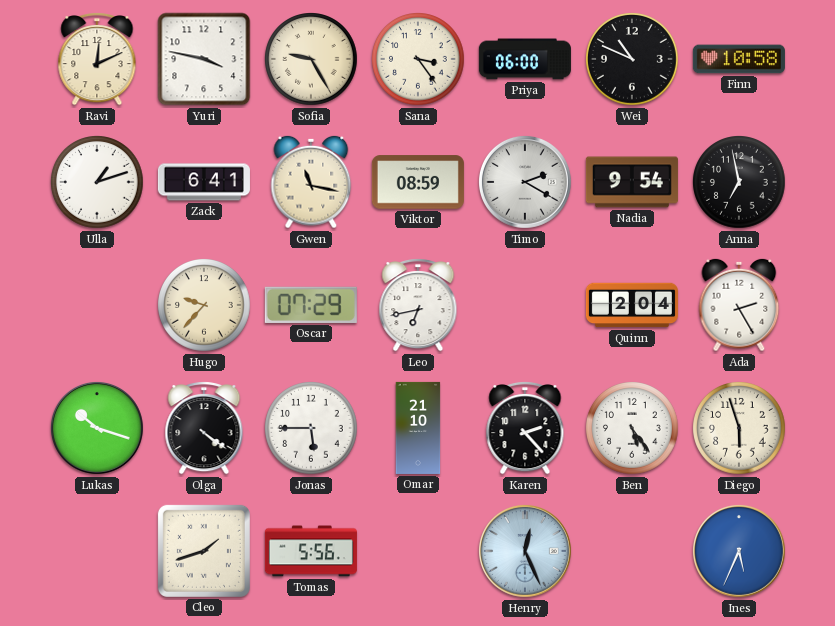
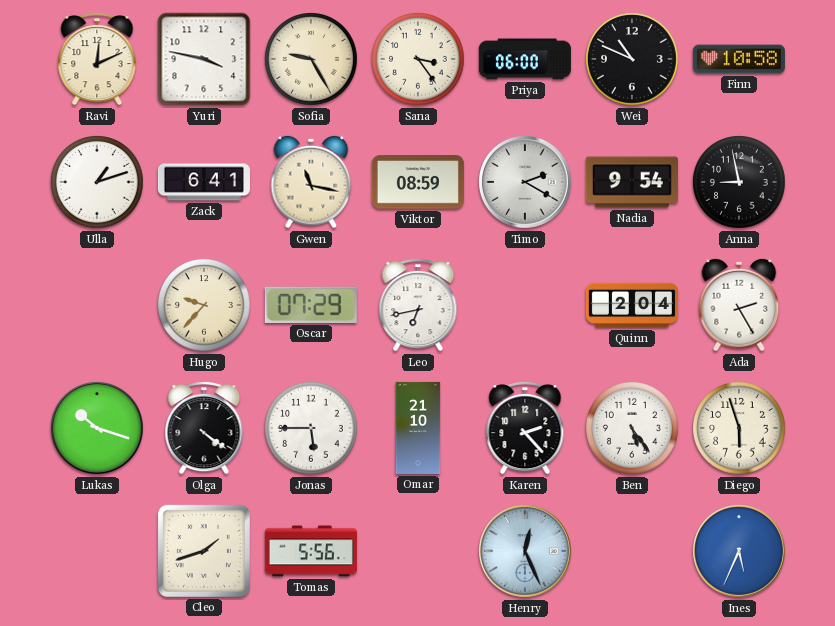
Anna: 6:58 -> 8:58 (739, 182)
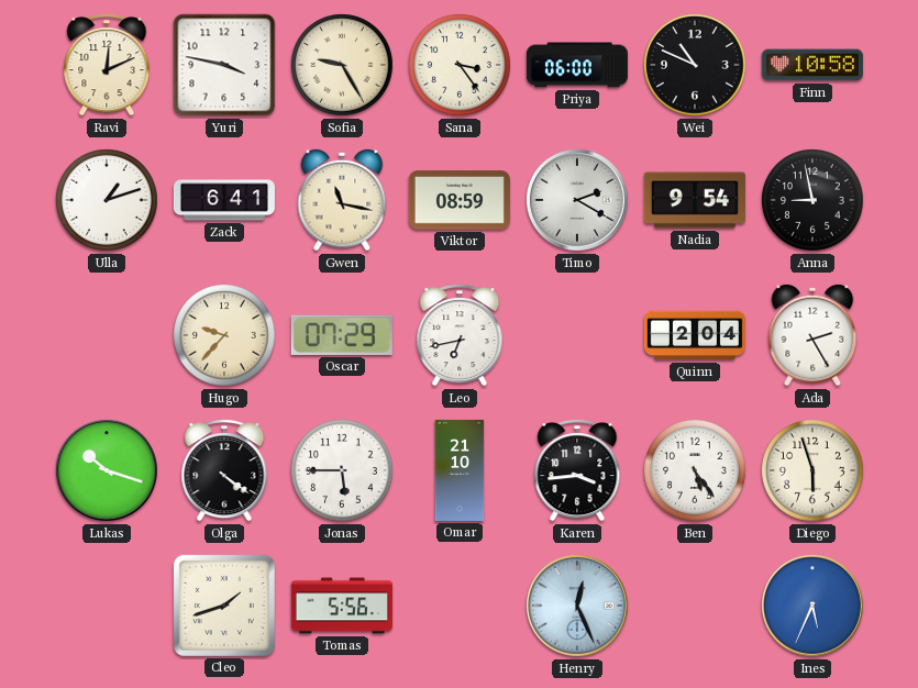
Karen: 2:23 -> 3:44 (577, 471)
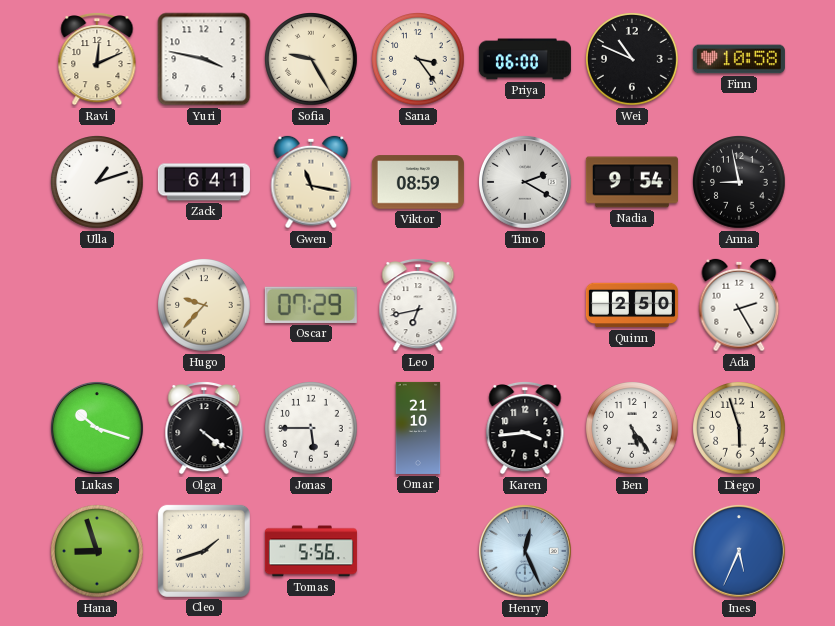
Quinn: 2:04 -> 2:50 (632, 305)
Hana: none -> 8:57 (97, 551)
